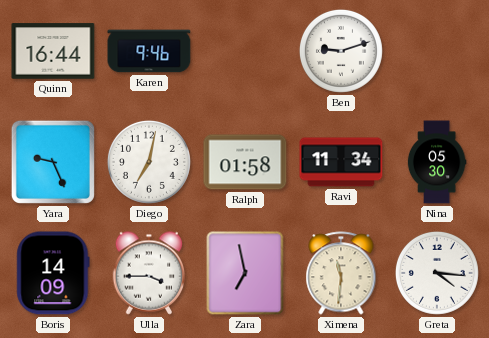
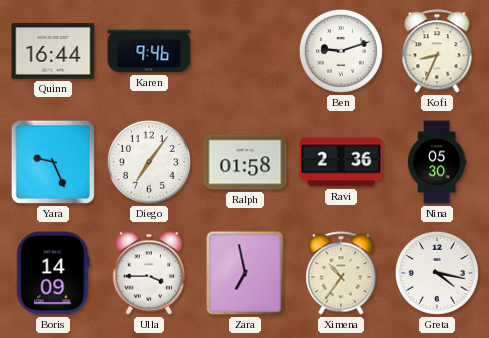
Kofi: none -> 8:34 (437, 51)
Diego: 7:02 -> 7:06 (149, 162)
Ravi: 11:34 -> 2:36 (341, 162)
Ximena: 11:31 -> 10:36 (341, 273)
Greta: 4:16 -> 4:17 (437, 273)
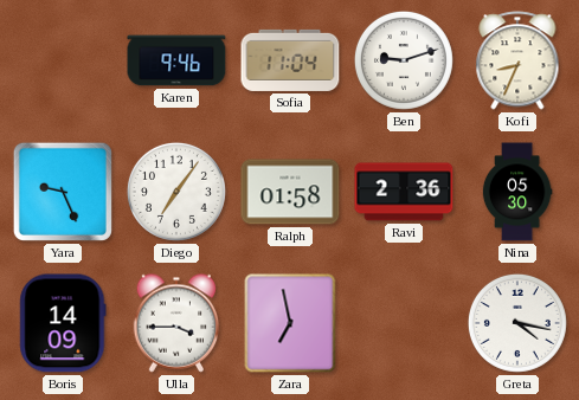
Quinn: 16:44 -> none (53, 51)
Sofia: none -> 11:04 (290, 60)
Ximena: 10:36 -> none (341, 273)
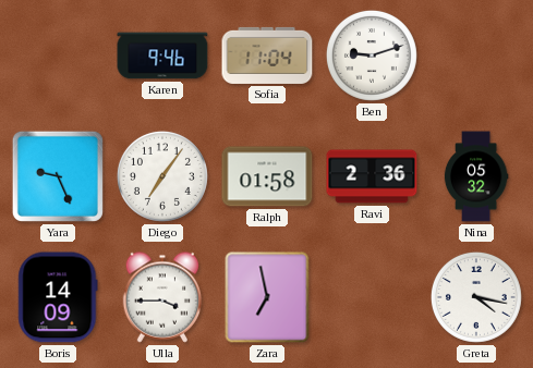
Kofi: 8:34 -> none (517, 60)
Nina: 05:30 -> 05:32 (476, 176)
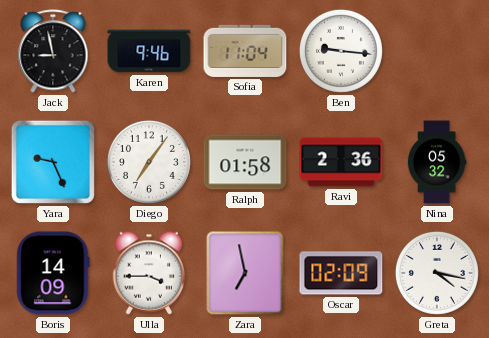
Jack: none -> 8:58 (53, 51)
Ben: 9:12 -> 9:16 (341, 51)
Oscar: none -> 02:09 (341, 273)
